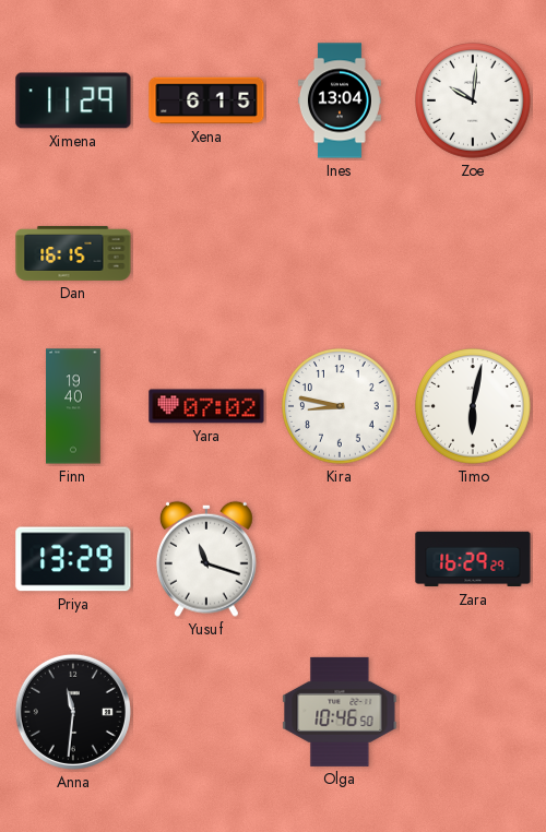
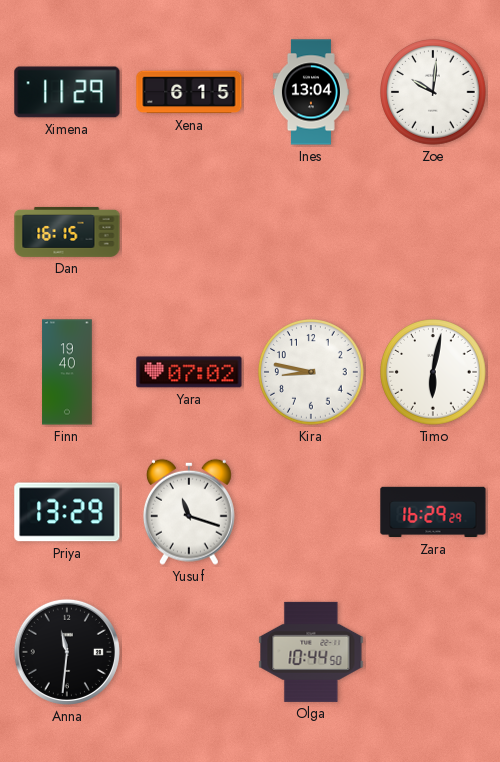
Olga: 10:46 -> 10:44 (311, 652)
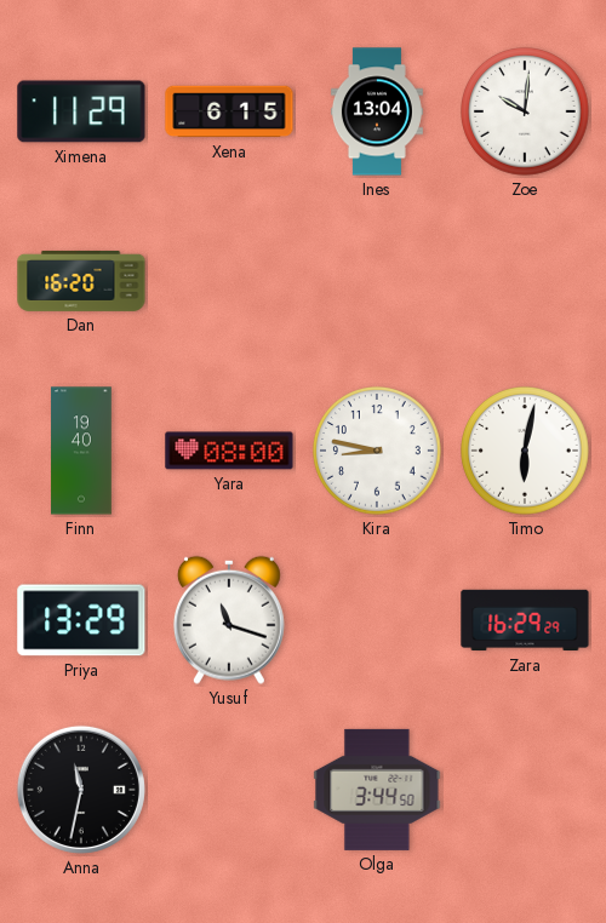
Dan: 16:15 -> 16:20 (81, 281)
Yara: 07:02 -> 08:00 (229, 451)
Anna: 11:31 -> 11:32 (81, 790)
Olga: 10:44 -> 3:44 (377, 790)
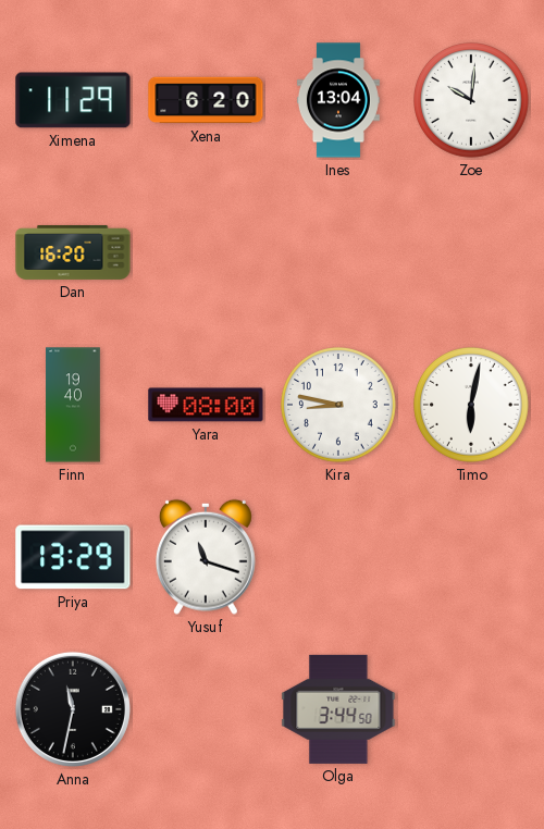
Xena: 6:15 -> 6:20 (206, 100)
Zara: 16:29 -> none (525, 620)
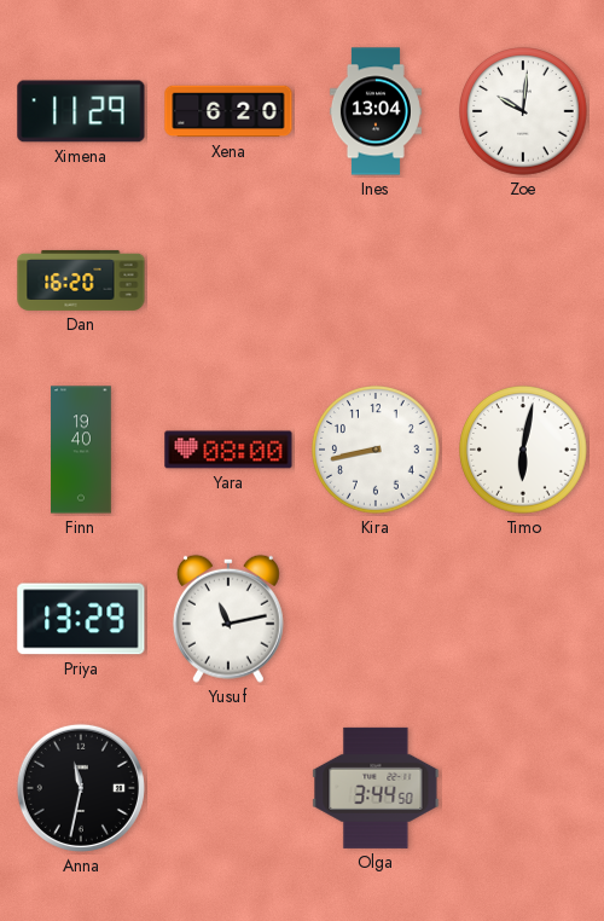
Kira: 8:47 -> 8:43 (377, 451)
Yusuf: 11:18 -> 11:13 (228, 619)
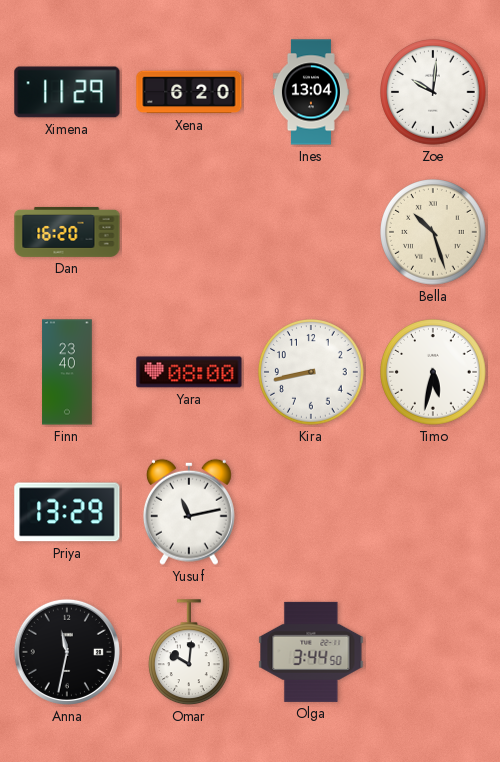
Bella: none -> 10:27 (434, 233)
Finn: 19:40 -> 23:40 (67, 372)
Timo: 6:02 -> 5:32 (434, 373)
Omar: none -> 10:01 (189, 653)
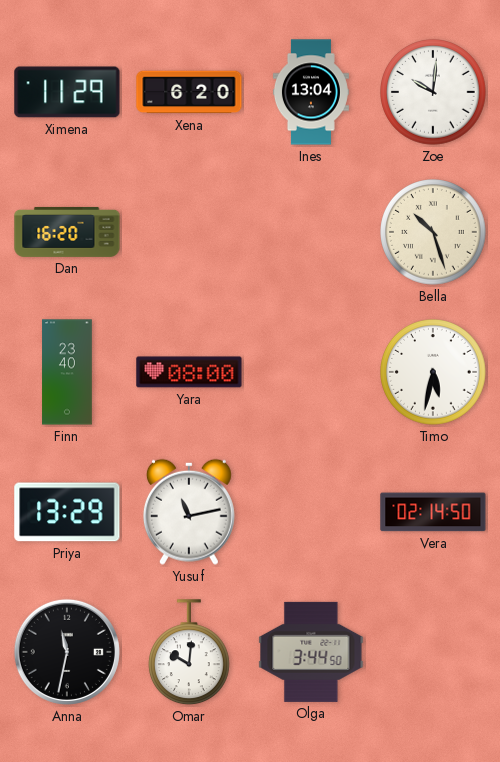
Kira: 8:43 -> none (312, 373)
Vera: none -> 02:14 (433, 512)
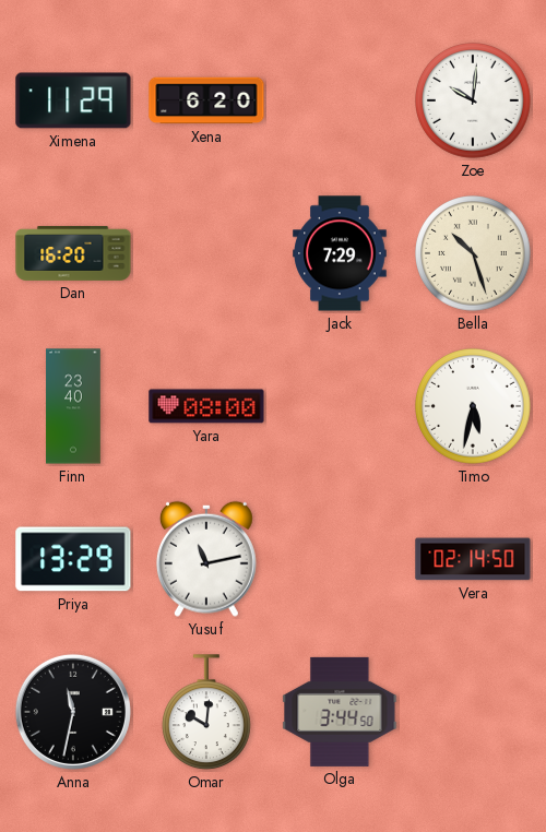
Ines: 13:04 -> none (311, 92)
Jack: none -> 7:29 (340, 253)
